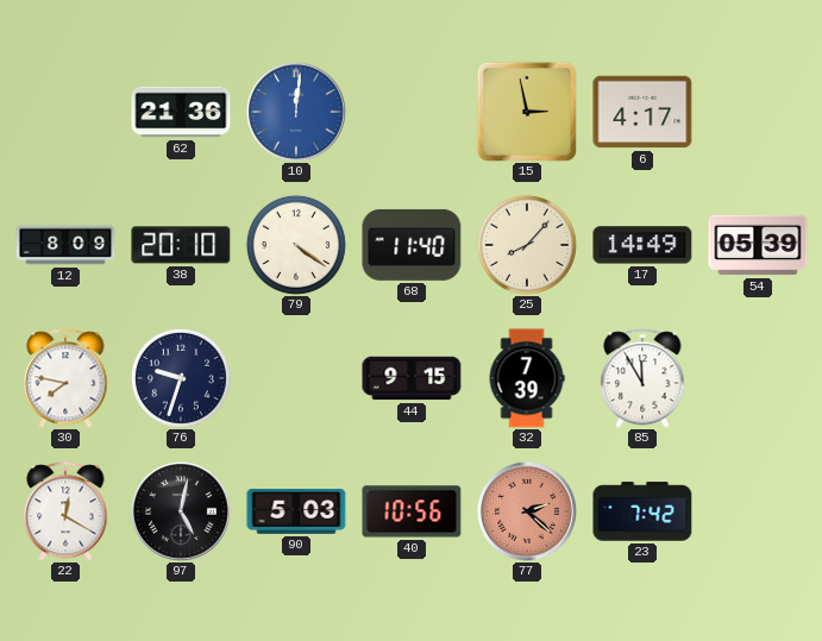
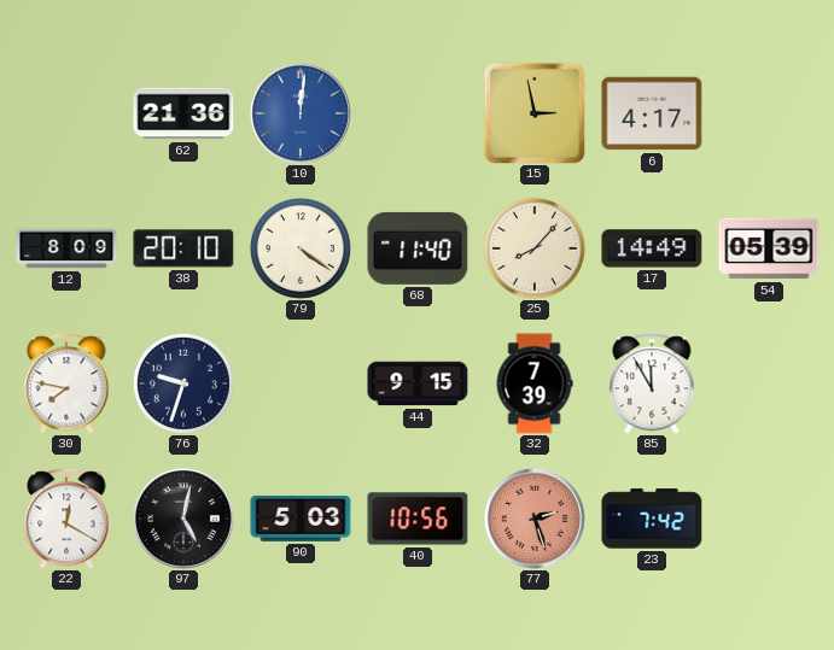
77: 2:22 -> 2:27 (536, 520)
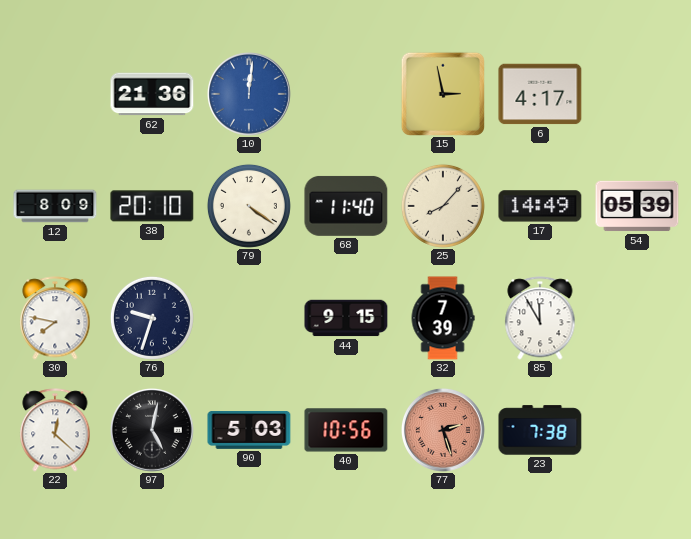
22: 12:20 -> 12:22 (55, 430)
23: 7:42 -> 7:38 (540, 430)
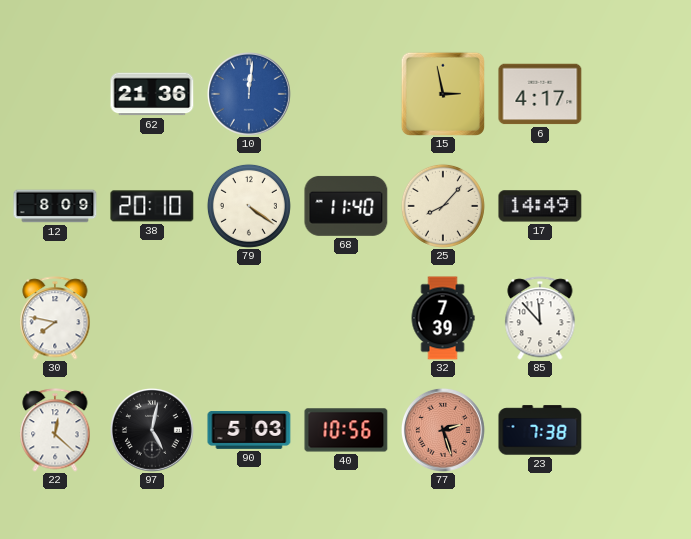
54: 05:39 -> none (637, 206)
76: 9:33 -> none (152, 318)
44: 9:15 -> none (346, 318)
85: 11:55 -> 11:53 (540, 318)
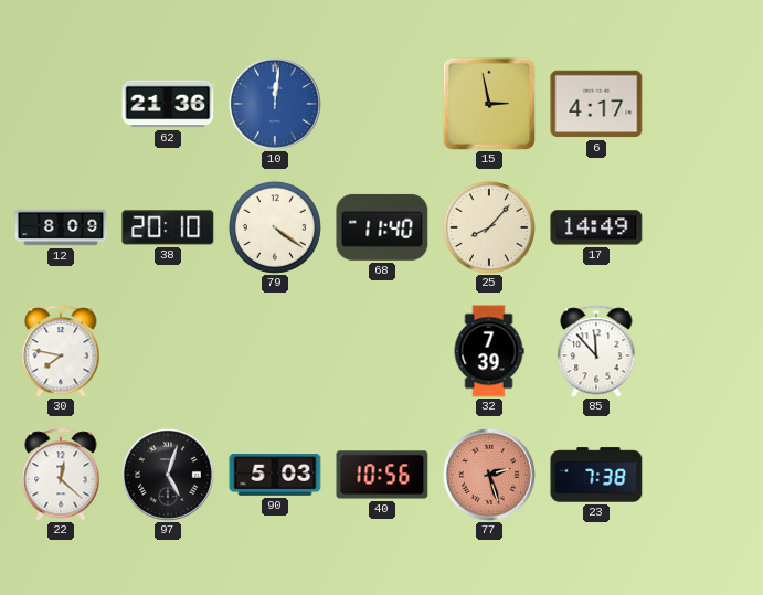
97: 5:02 -> 5:03 (169, 476)
